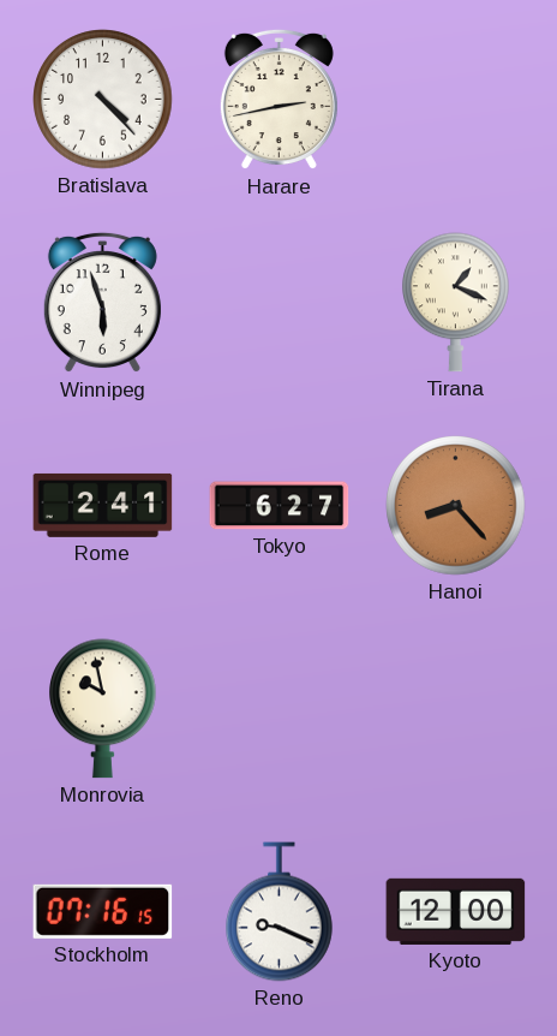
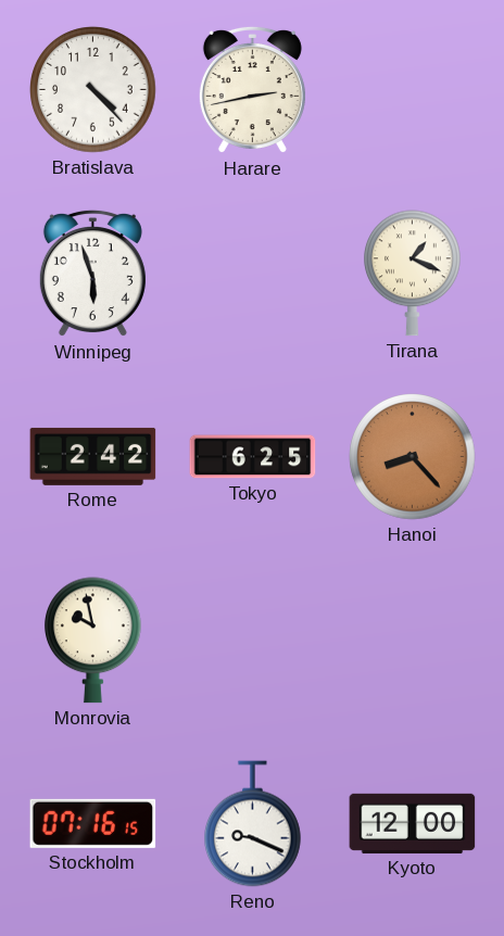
Rome: 2:41 -> 2:42 (93, 456)
Tokyo: 6:27 -> 6:25 (253, 457)
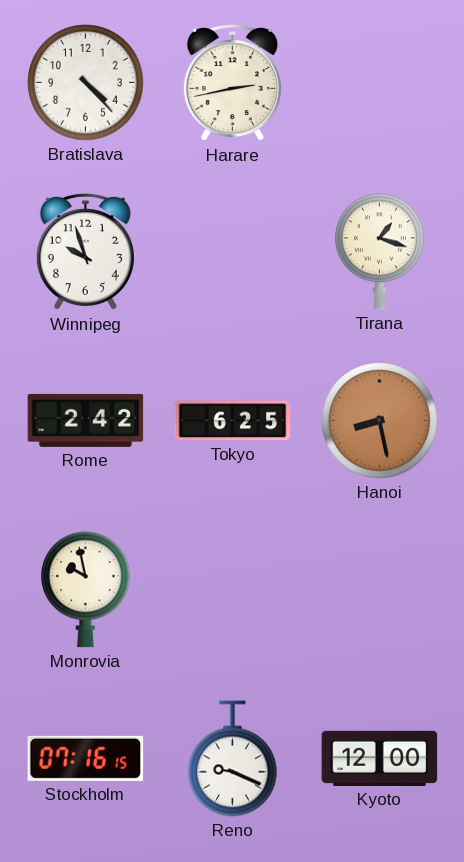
Winnipeg: 5:57 -> 9:57 (85, 252)
Tirana: 1:19 -> 1:18 (380, 252)
Hanoi: 8:23 -> 8:28 (380, 421)
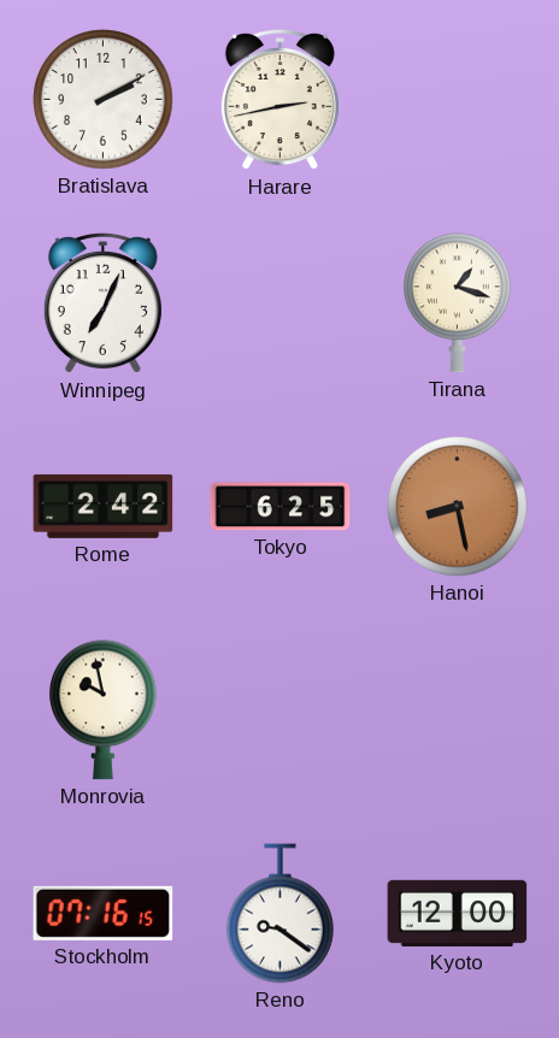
Bratislava: 4:23 -> 2:10 (104, 100)
Winnipeg: 9:57 -> 7:04 (102, 303)
Reno: 9:19 -> 9:21 (281, 914)
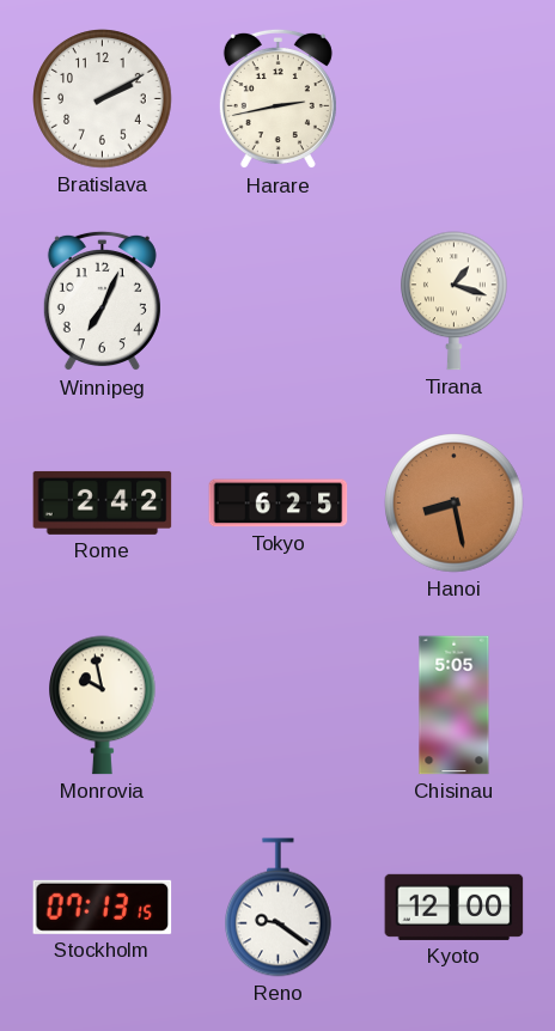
Chisinau: none -> 5:05 (455, 706)
Stockholm: 07:16 -> 07:13 (103, 907)
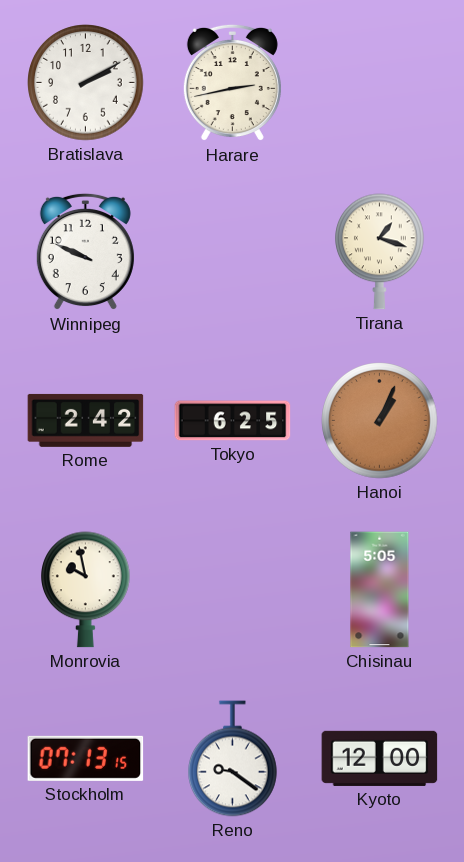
Winnipeg: 7:04 -> 9:49 (85, 252)
Hanoi: 8:28 -> 1:04 (380, 421)
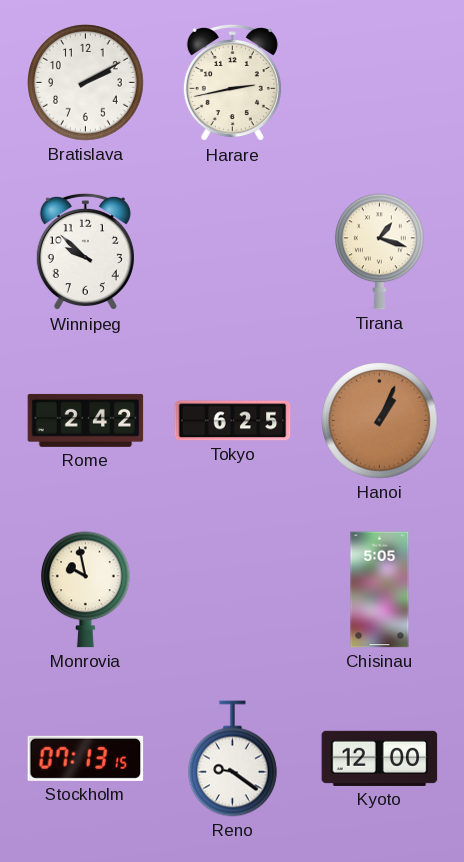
Winnipeg: 9:49 -> 9:52 (85, 252)
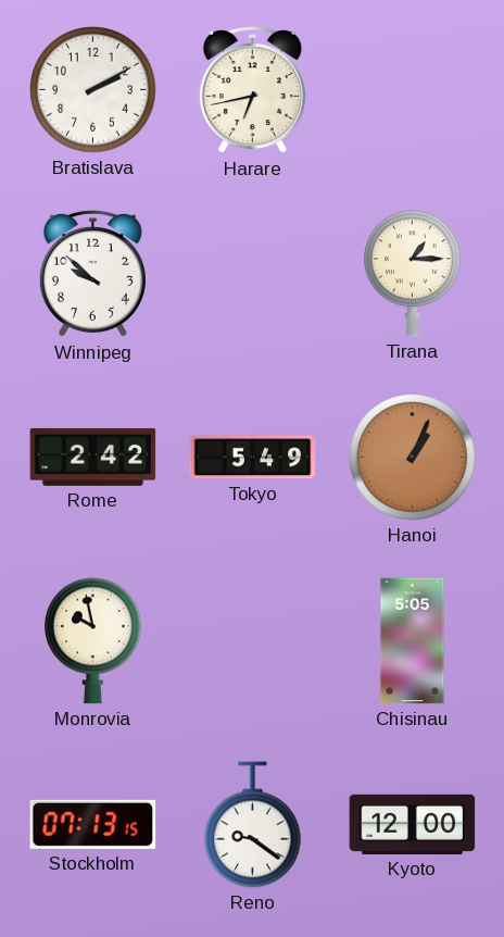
Harare: 2:43 -> 6:43 (252, 90)
Tirana: 1:18 -> 1:15 (413, 274)
Tokyo: 6:25 -> 5:49 (253, 458)
